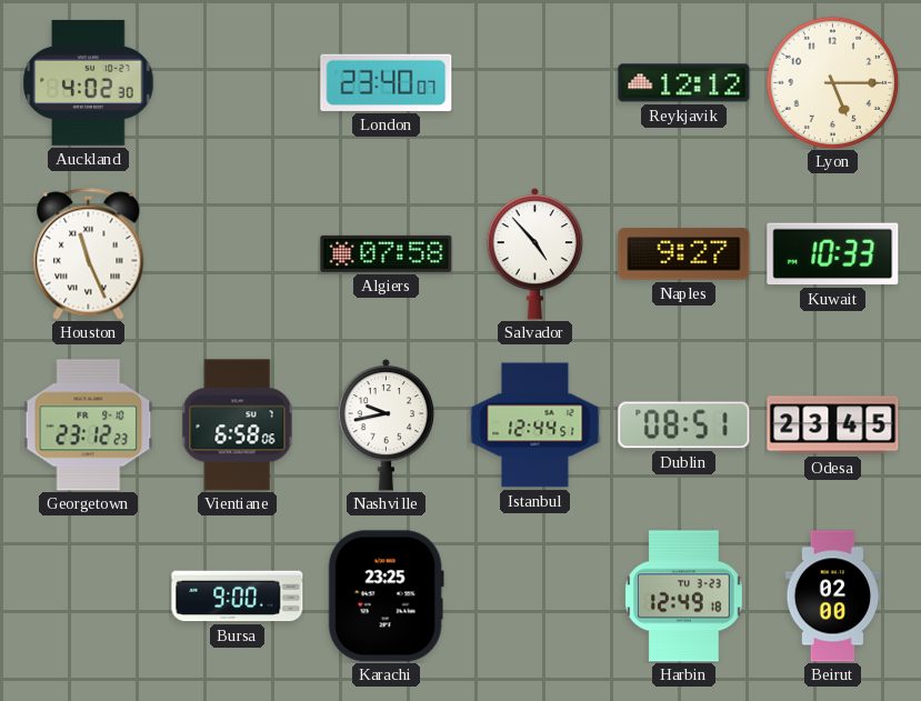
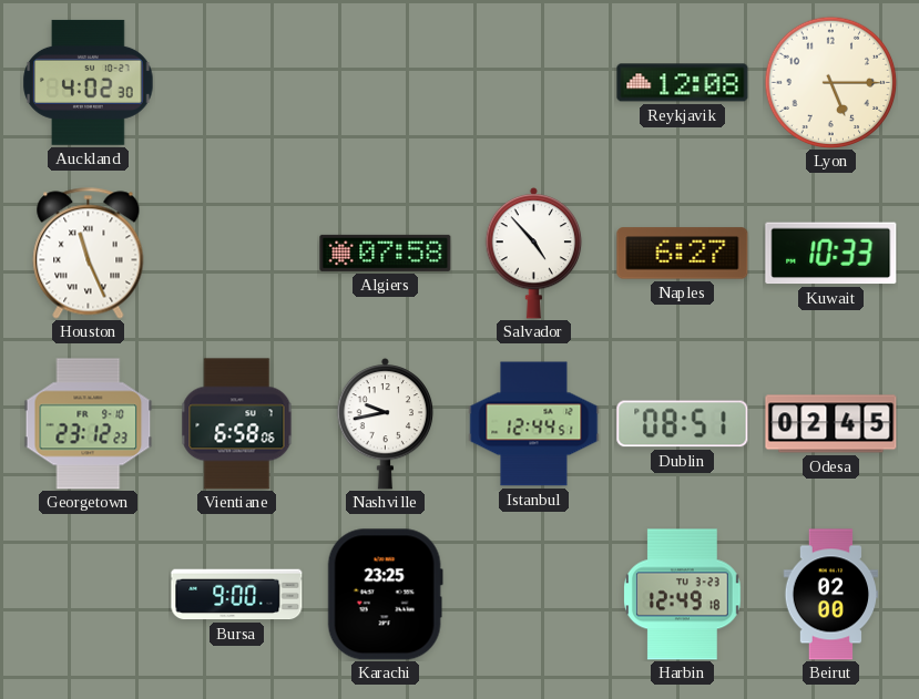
London: 23:40 -> none (387, 82)
Reykjavik: 12:12 -> 12:08 (683, 83)
Naples: 9:27 -> 6:27 (683, 254)
Odesa: 23:45 -> 02:45 (831, 424)
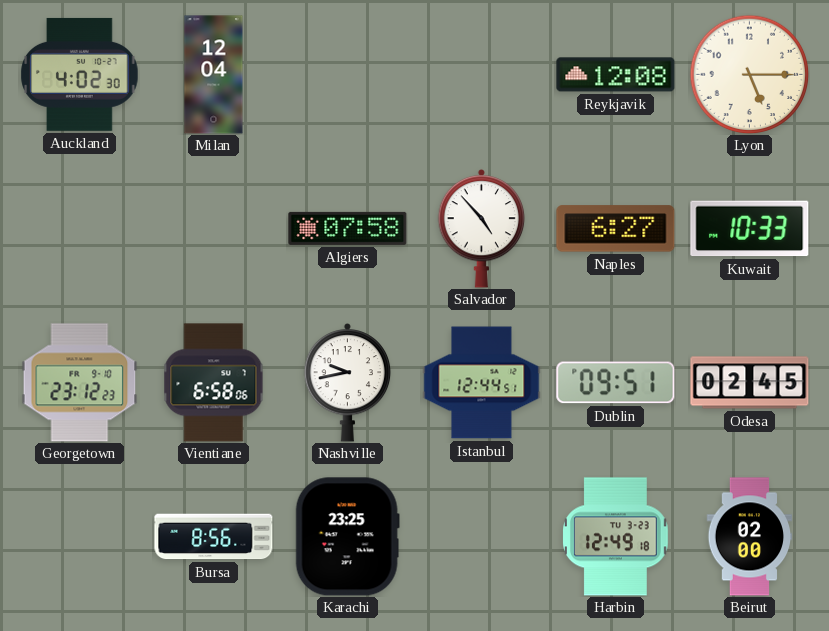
Milan: none -> 12:04 (214, 75)
Houston: 11:26 -> none (89, 254)
Dublin: 08:51 -> 09:51 (616, 383)
Bursa: 9:00 -> 8:56 (214, 537)
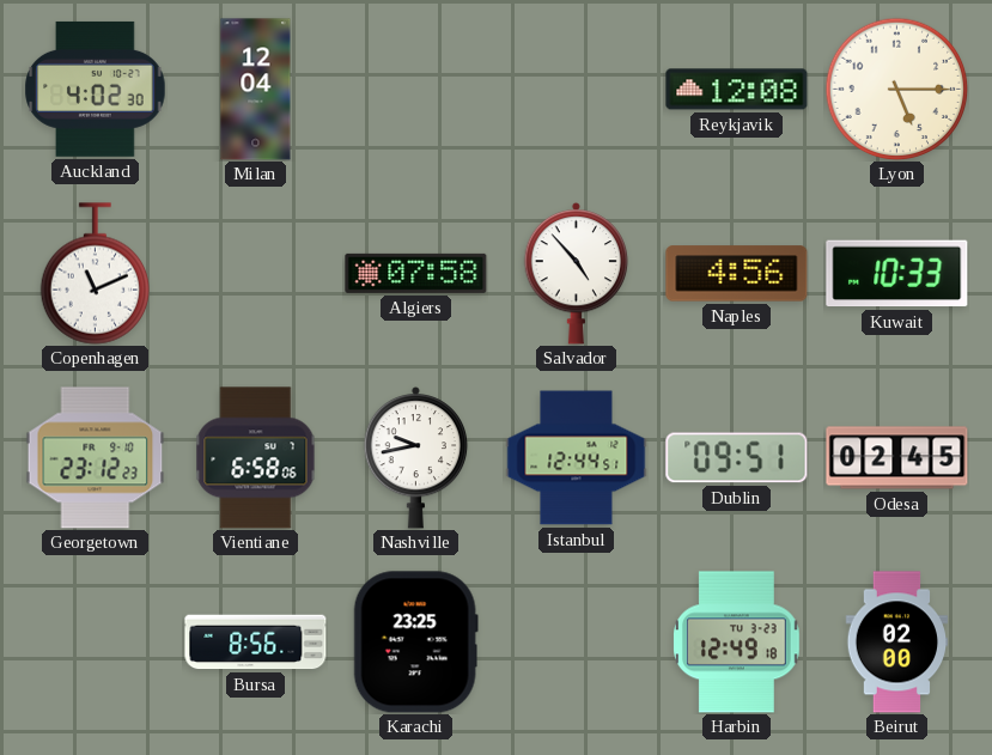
Copenhagen: none -> 11:11 (96, 274)
Naples: 6:27 -> 4:56 (737, 274)
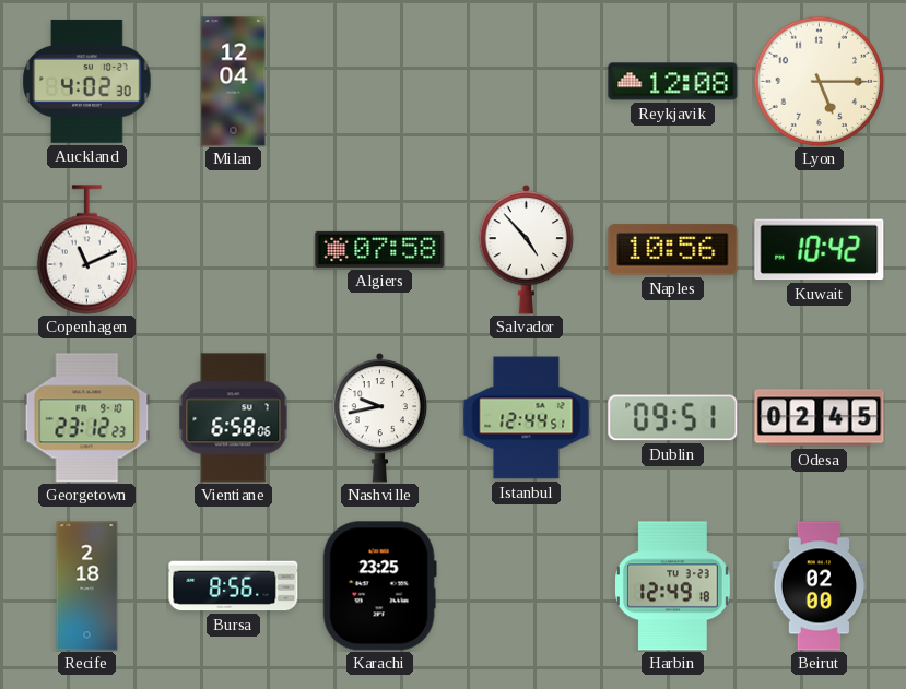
Naples: 4:56 -> 10:56 (673, 250)
Kuwait: 10:33 -> 10:42 (820, 250)
Recife: none -> 2:18 (87, 586)
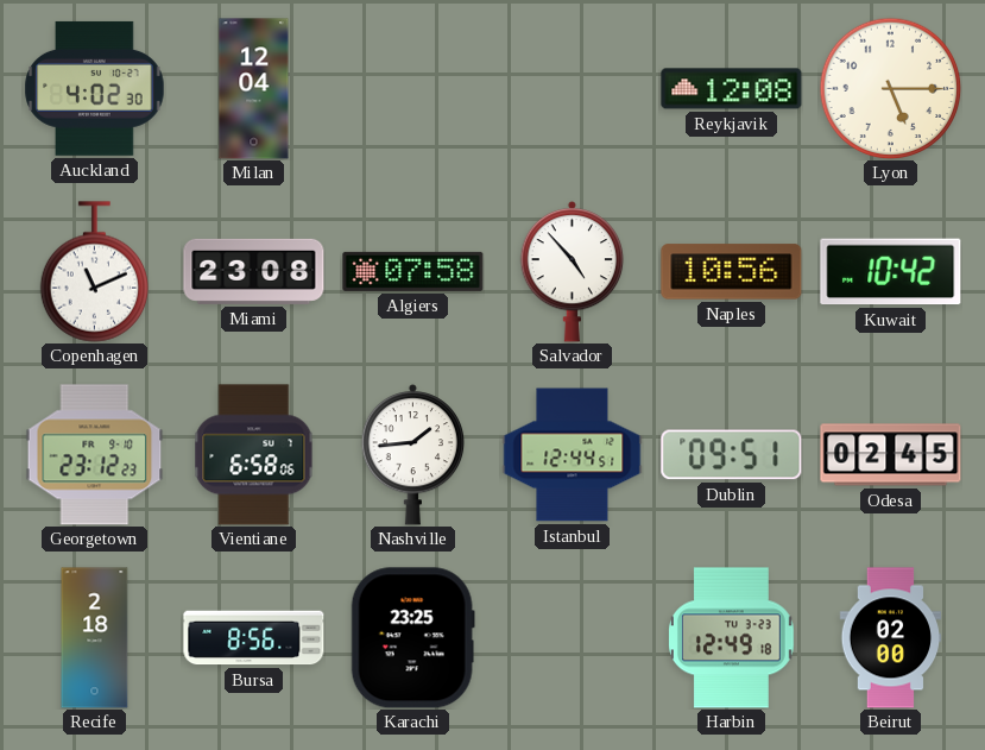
Miami: none -> 23:08 (254, 271)
Nashville: 9:43 -> 1:44 (413, 454)
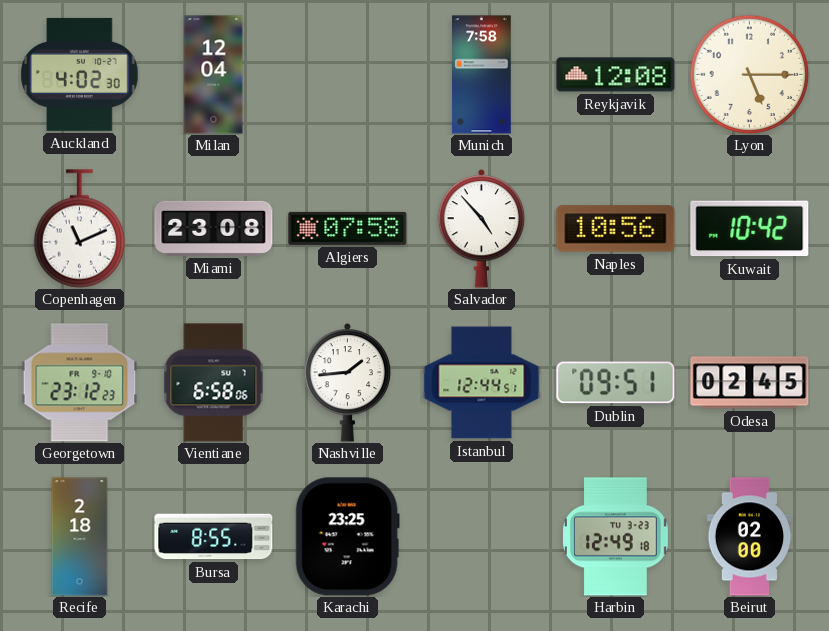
Munich: none -> 7:58 (482, 75)
Bursa: 8:56 -> 8:55 (214, 537)
